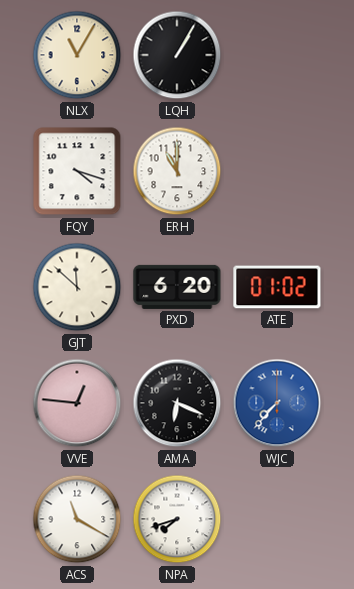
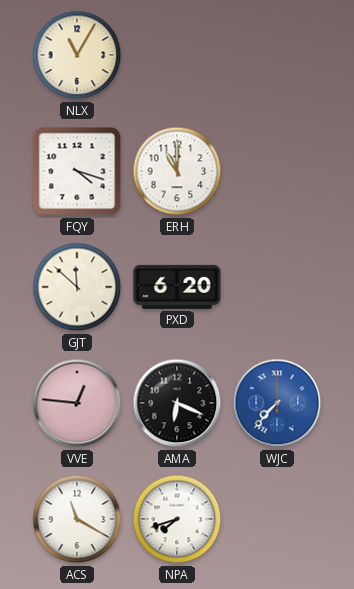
LQH: 1:05 -> none (177, 55)
ATE: 01:02 -> none (277, 287)
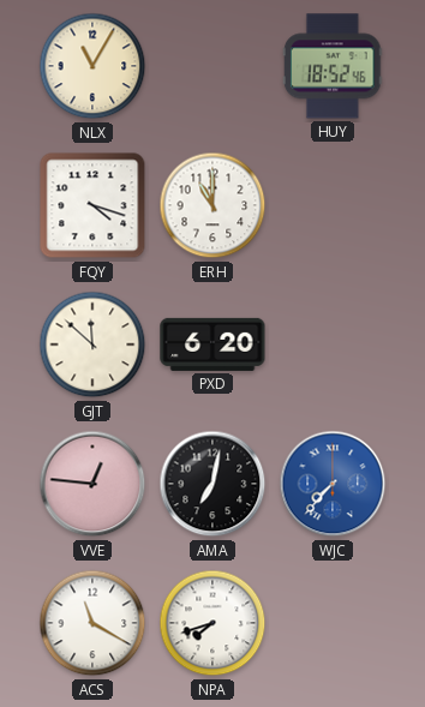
HUY: none -> 18:52 (333, 66)
AMA: 6:19 -> 7:02 (212, 484)
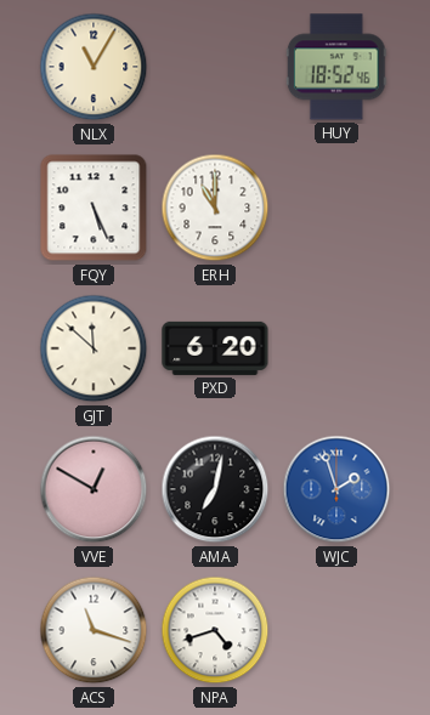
FQY: 4:18 -> 5:26 (94, 208)
VVE: 12:46 -> 12:50 (94, 489)
WJC: 7:37 -> 1:57 (336, 489)
ACS: 11:20 -> 11:18 (94, 630)
NPA: 7:42 -> 4:42 (215, 630)
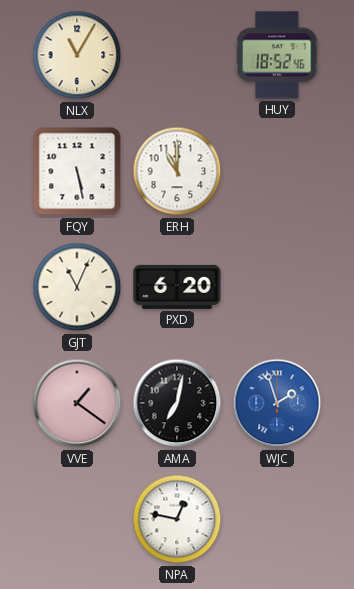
FQY: 5:26 -> 5:28 (77, 171)
GJT: 11:52 -> 11:04 (77, 287)
VVE: 12:50 -> 1:21 (77, 403)
ACS: 11:18 -> none (94, 630)
NPA: 4:42 -> 12:47 (177, 519)
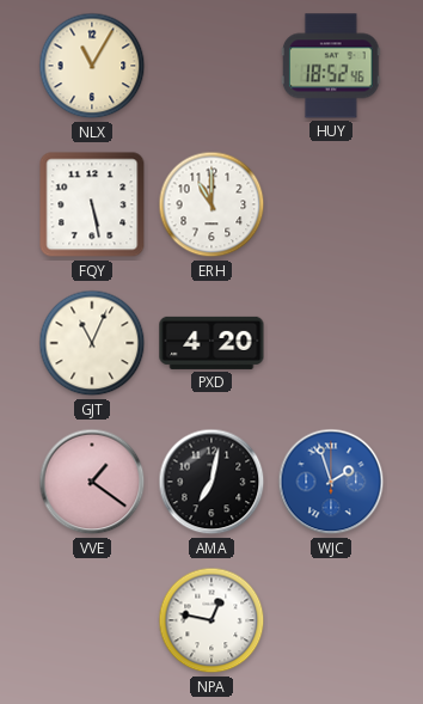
PXD: 6:20 -> 4:20 (211, 343)
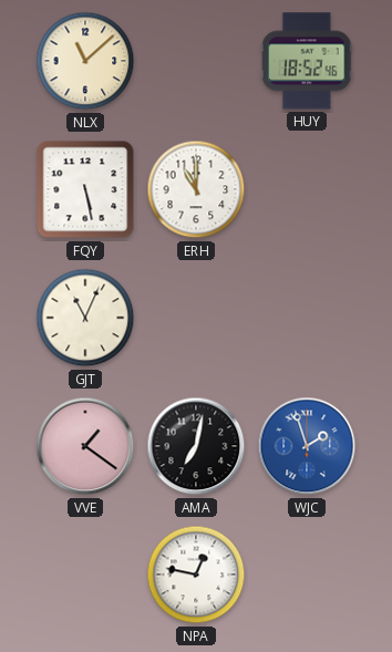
NLX: 11:05 -> 11:08 (85, 61)
PXD: 4:20 -> none (211, 343)
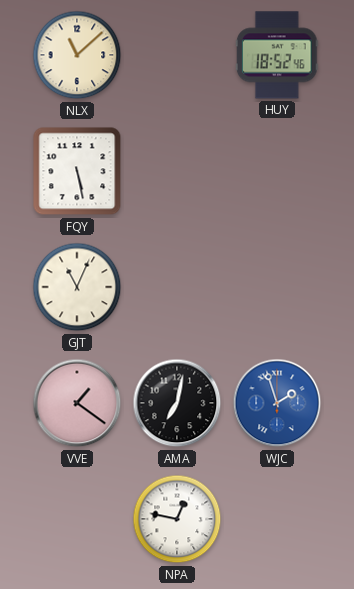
ERH: 11:00 -> none (196, 189)
